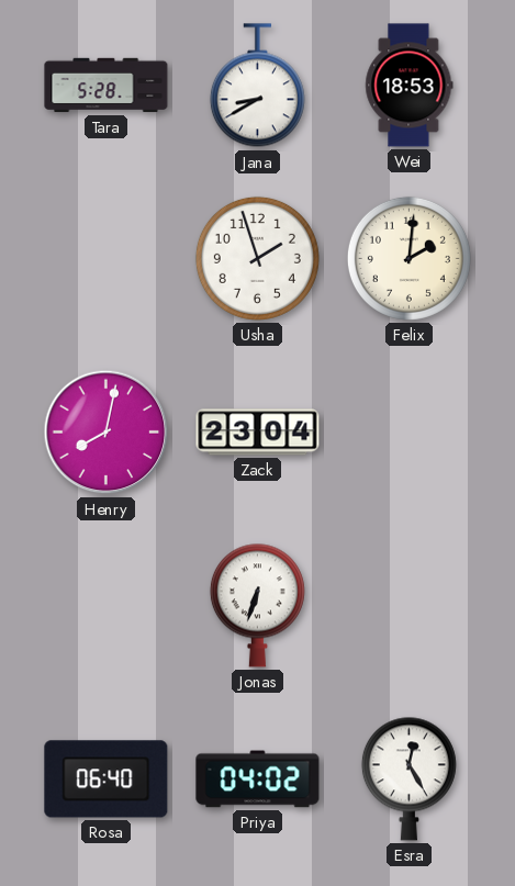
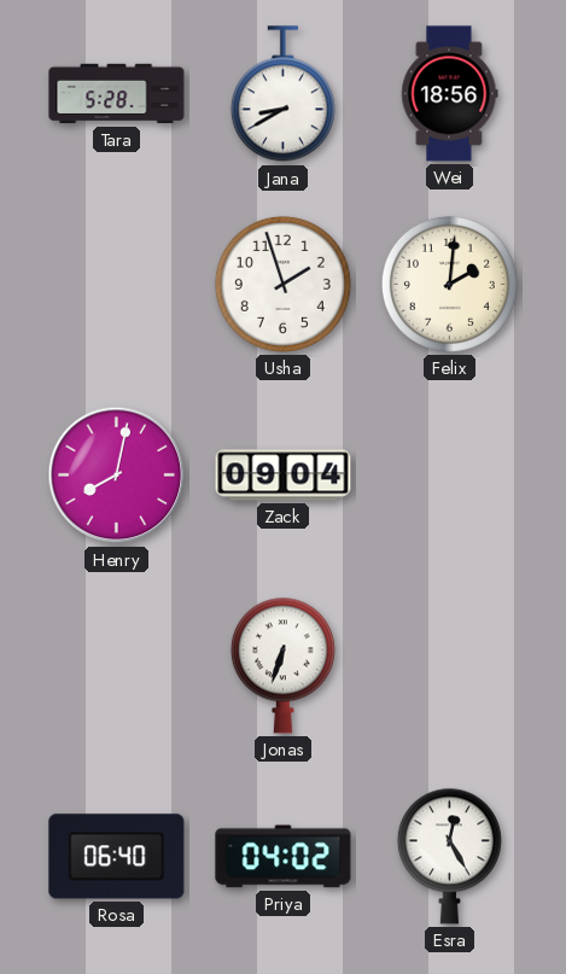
Wei: 18:53 -> 18:56 (450, 94)
Zack: 23:04 -> 09:04 (284, 476)
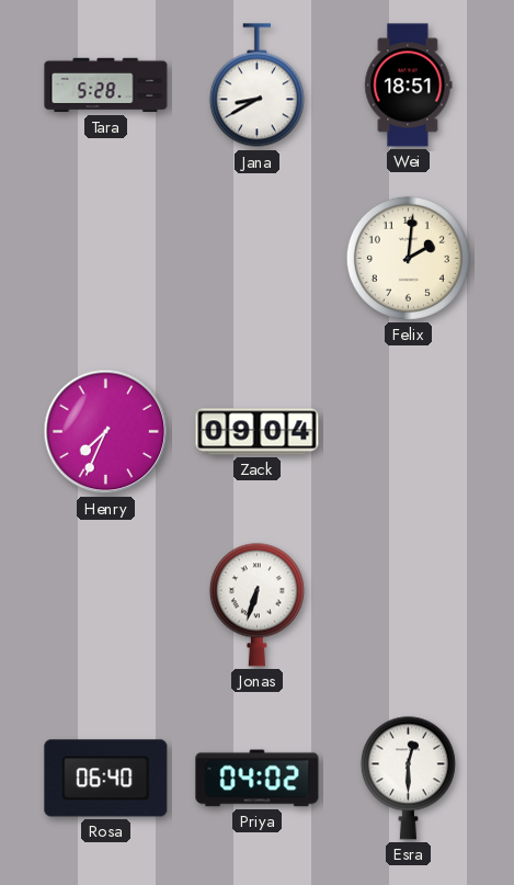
Wei: 18:56 -> 18:51 (409, 86)
Usha: 1:57 -> none (282, 284)
Henry: 8:02 -> 7:34 (106, 432)
Esra: 12:25 -> 12:30 (408, 778)
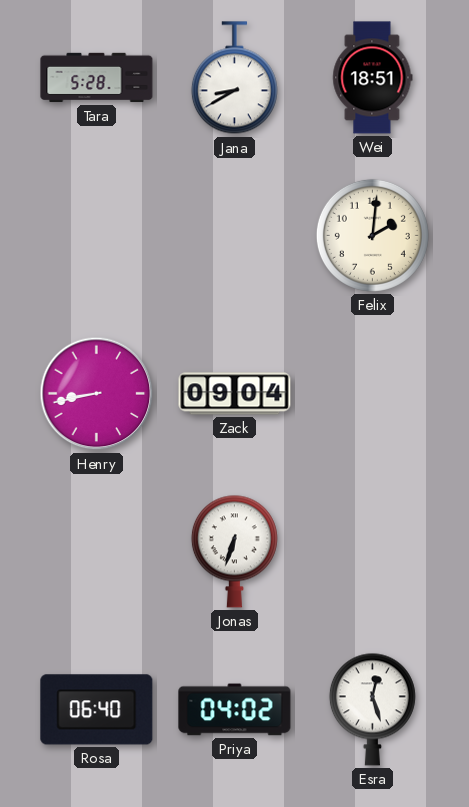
Henry: 7:34 -> 8:43 (97, 394)
Esra: 12:30 -> 12:27 (372, 709)
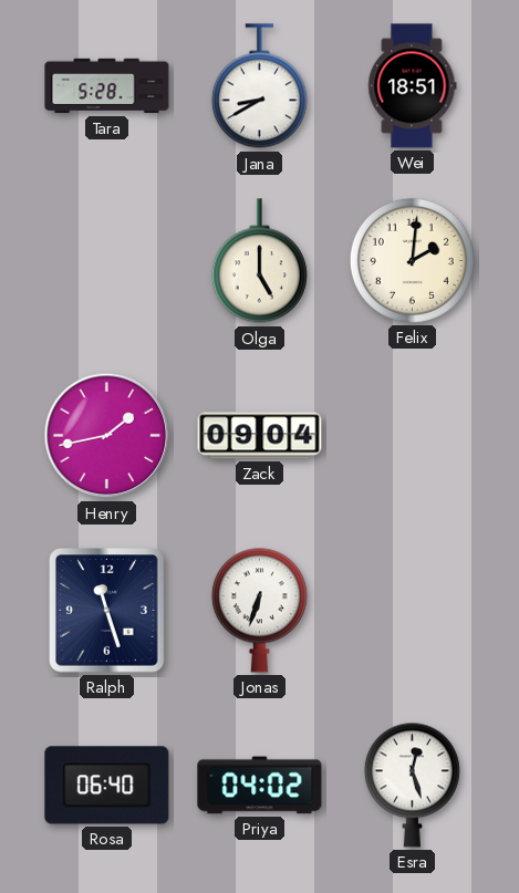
Olga: none -> 5:00 (259, 261)
Henry: 8:43 -> 1:43 (107, 436)
Ralph: none -> 11:27 (107, 611)
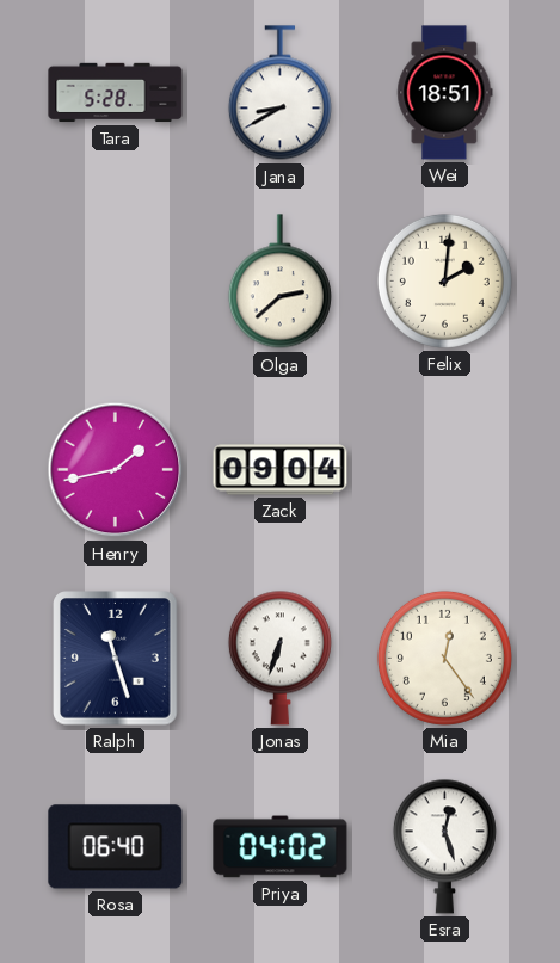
Olga: 5:00 -> 2:38 (279, 282)
Mia: none -> 12:24 (444, 658)
